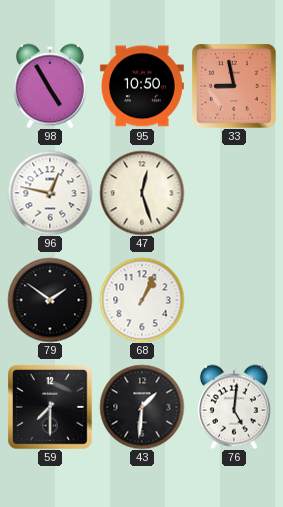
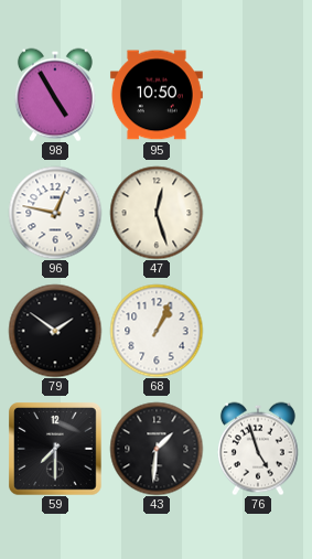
33: 8:58 -> none (234, 86)
76: 5:01 -> 4:57 (258, 449)
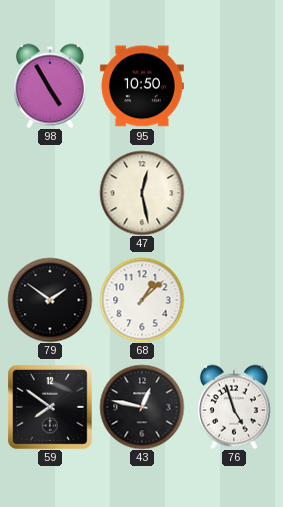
96: 12:47 -> none (55, 213)
47: 12:27 -> 12:28 (142, 193)
68: 1:04 -> 1:08 (142, 300)
59: 7:30 -> 7:51 (50, 407)
43: 1:31 -> 12:47 (142, 407)
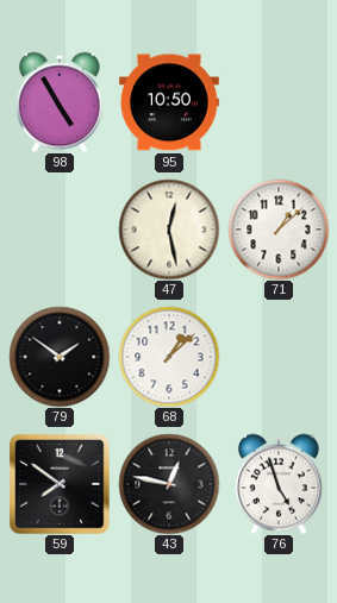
71: none -> 1:08 (279, 230)
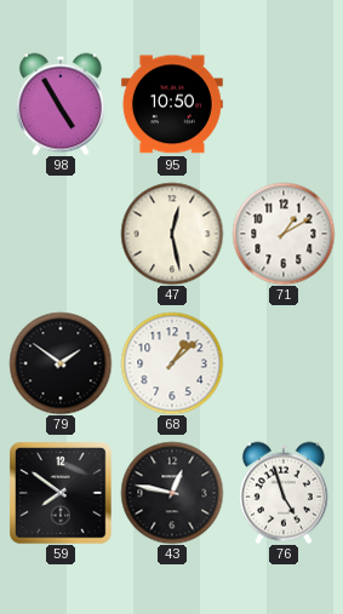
71: 1:08 -> 1:10 (284, 234)
